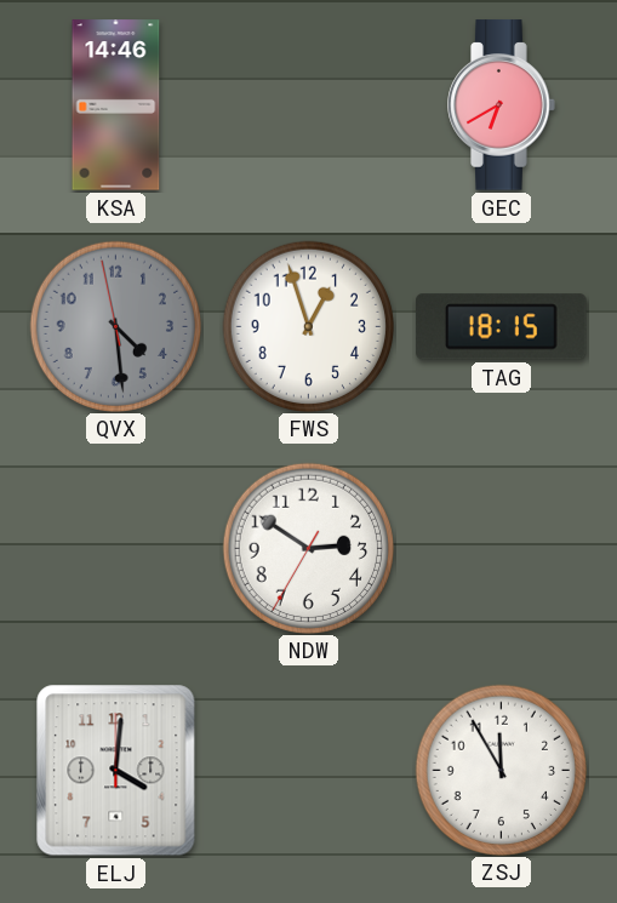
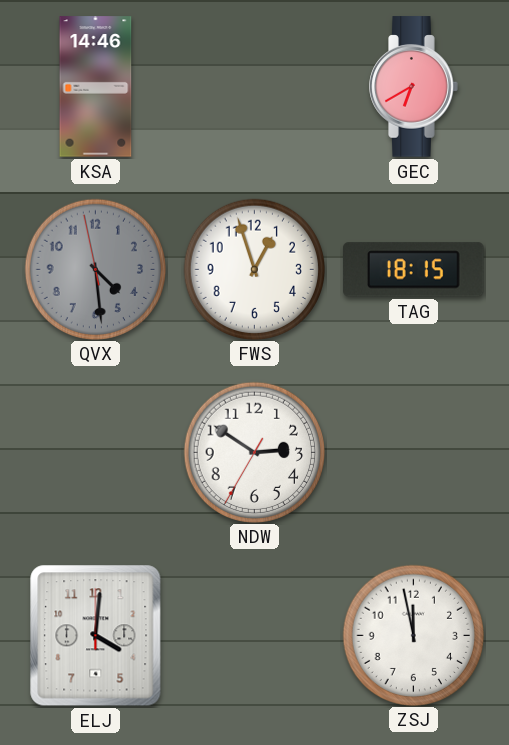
ZSJ: 11:55 -> 11:58 (413, 635)
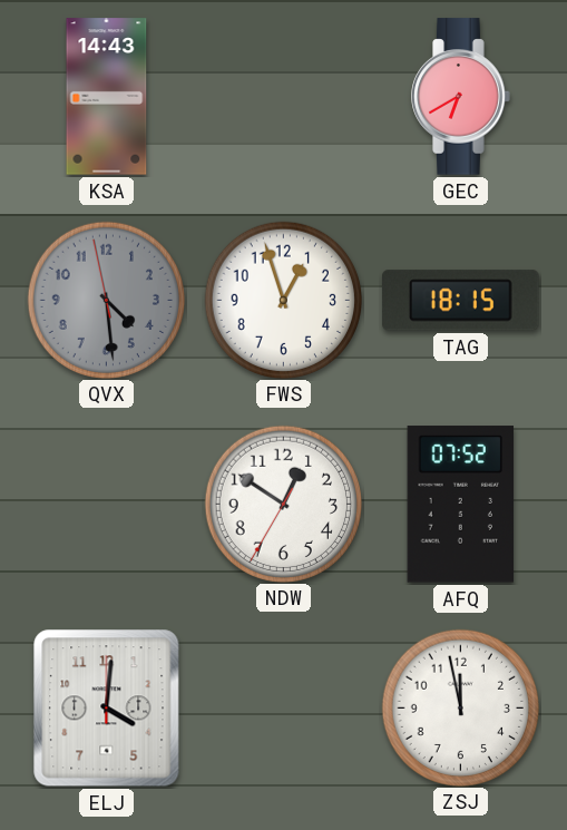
KSA: 14:46 -> 14:43 (107, 97)
NDW: 2:50 -> 12:50 (283, 504)
AFQ: none -> 07:52 (461, 505)
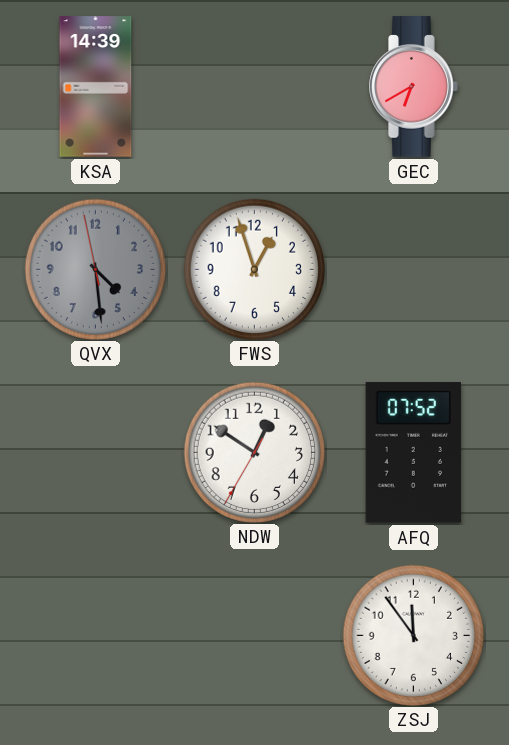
KSA: 14:43 -> 14:39 (96, 87)
TAG: 18:15 -> none (461, 301)
ELJ: 4:01 -> none (107, 709)
ZSJ: 11:58 -> 11:54 (413, 635)
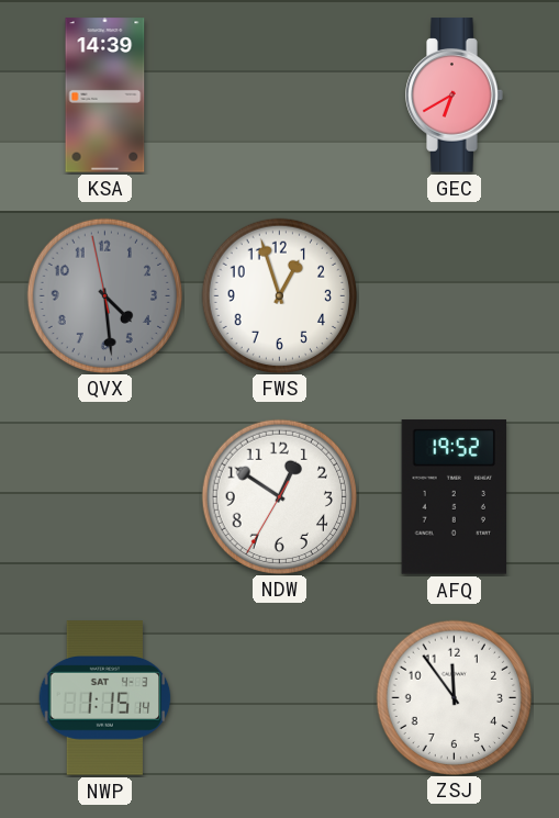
AFQ: 07:52 -> 19:52 (455, 497)
NWP: none -> 1:15 (105, 698)
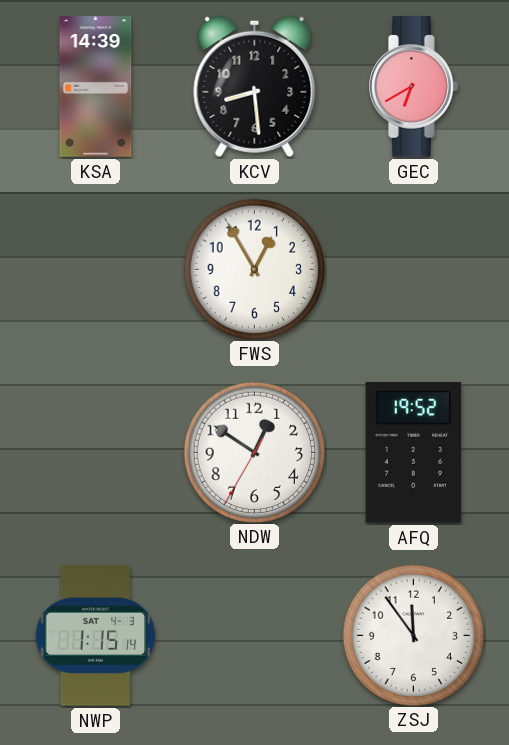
KCV: none -> 8:29 (255, 86)
QVX: 4:28 -> none (104, 295)
FWS: 12:57 -> 12:55 (254, 269)
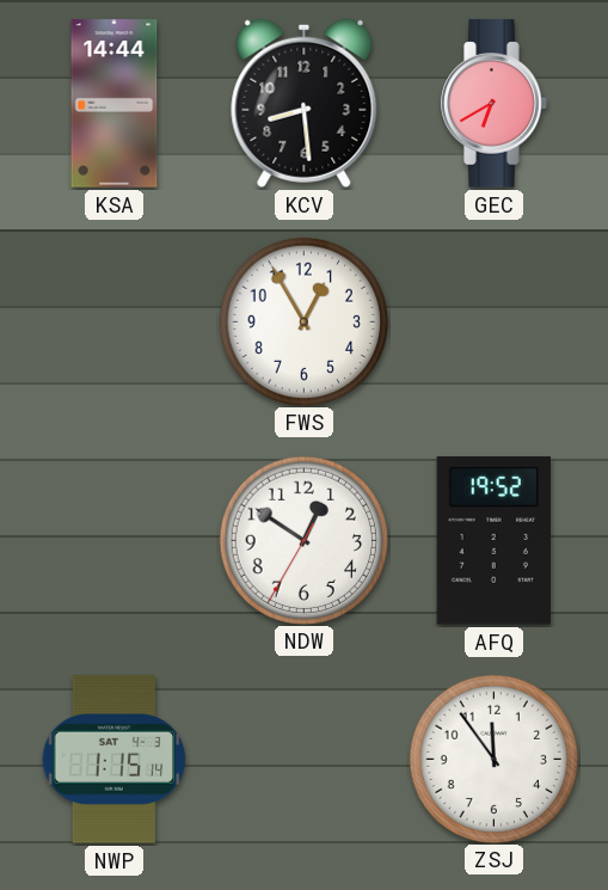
KSA: 14:39 -> 14:44 (115, 104)
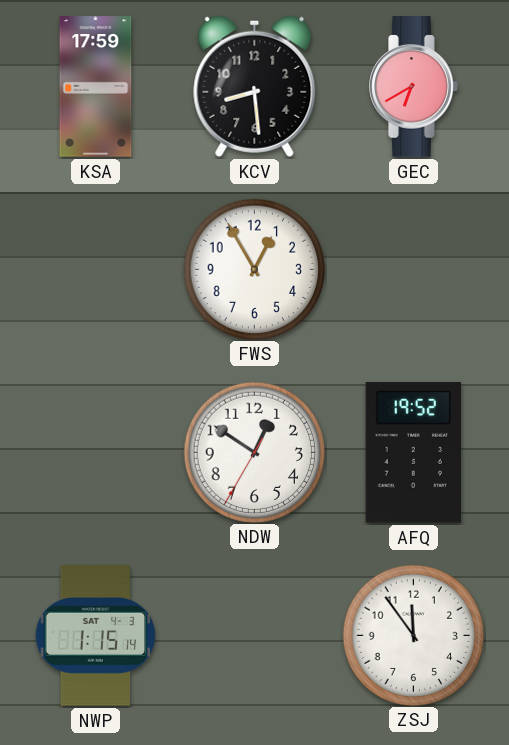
KSA: 14:44 -> 17:59 (96, 87)
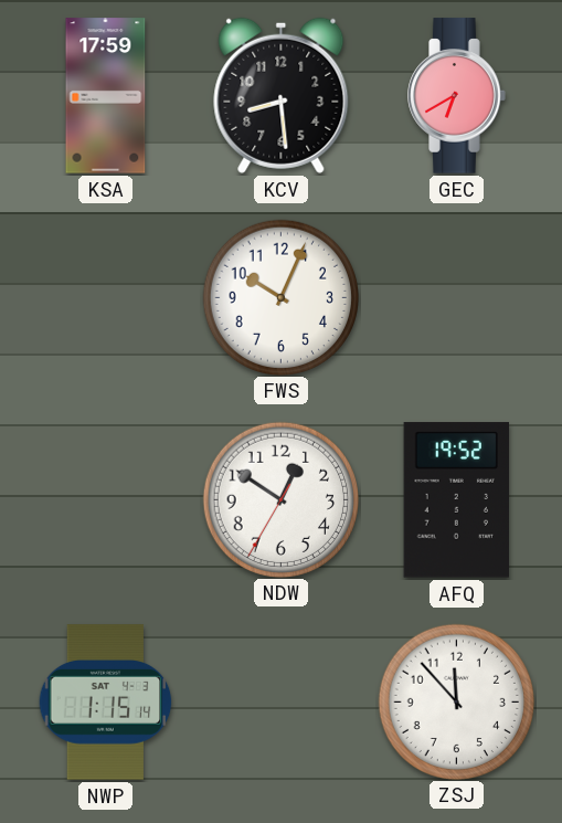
FWS: 12:55 -> 10:04 (280, 297)
ZSJ: 11:54 -> 11:53 (456, 701)
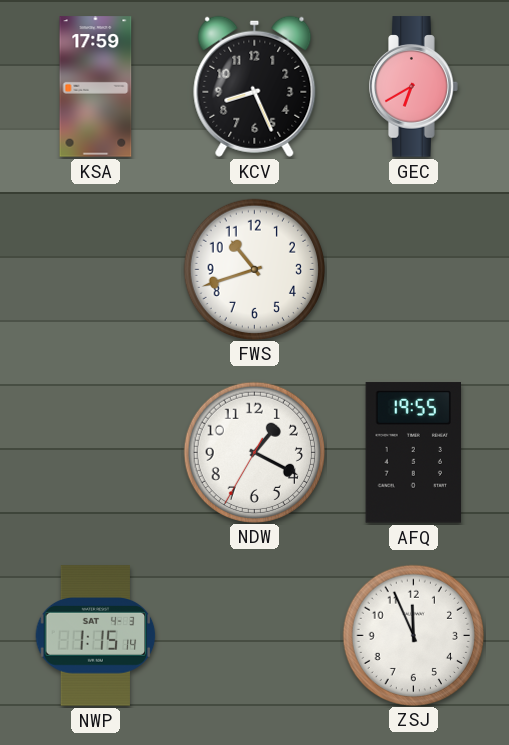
KCV: 8:29 -> 8:26 (255, 86)
FWS: 10:04 -> 10:42 (254, 269)
NDW: 12:50 -> 1:19 (254, 452)
AFQ: 19:52 -> 19:55 (414, 453)
ZSJ: 11:53 -> 11:56 (413, 635)
